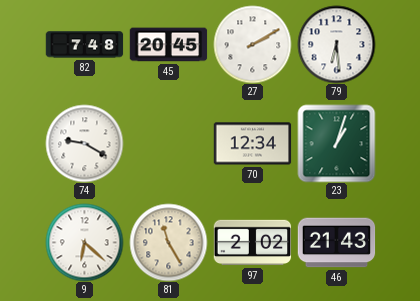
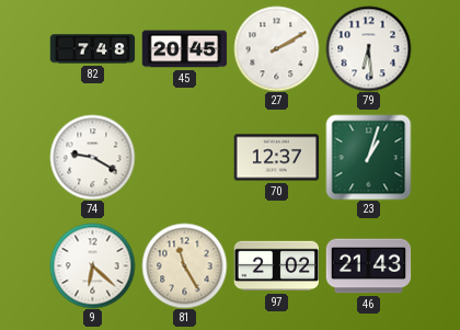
70: 12:34 -> 12:37 (276, 158)
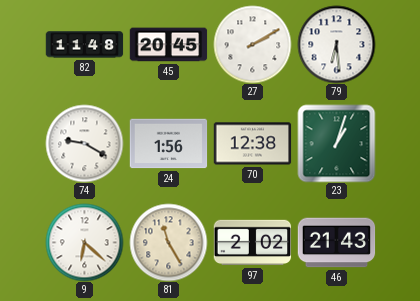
82: 7:48 -> 11:48 (84, 45)
24: none -> 1:56 (168, 144)
70: 12:37 -> 12:38 (252, 144)
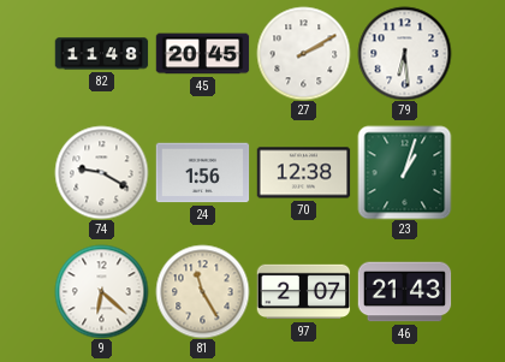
97: 2:02 -> 2:07 (303, 292)
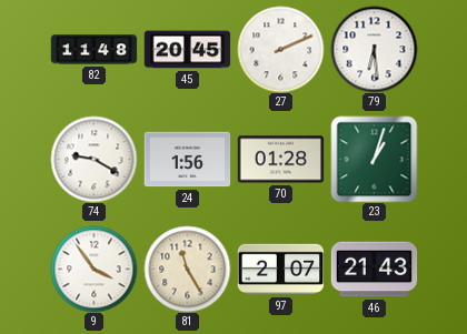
27: 2:10 -> 2:11 (280, 49)
70: 12:38 -> 01:28 (280, 160)
9: 6:22 -> 3:54 (93, 269)
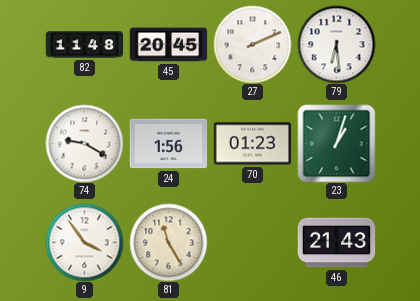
70: 01:28 -> 01:23 (252, 144)
97: 2:07 -> none (280, 270)
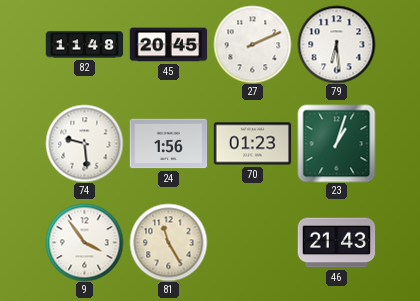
74: 9:20 -> 9:29 (84, 143)
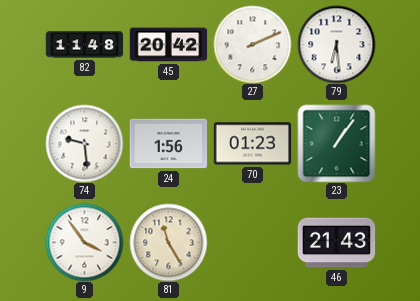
45: 20:45 -> 20:42 (168, 45)
23: 1:03 -> 1:06 (336, 143)
